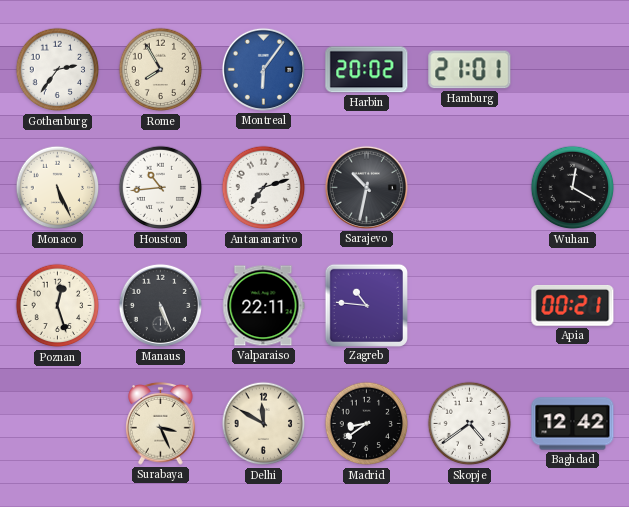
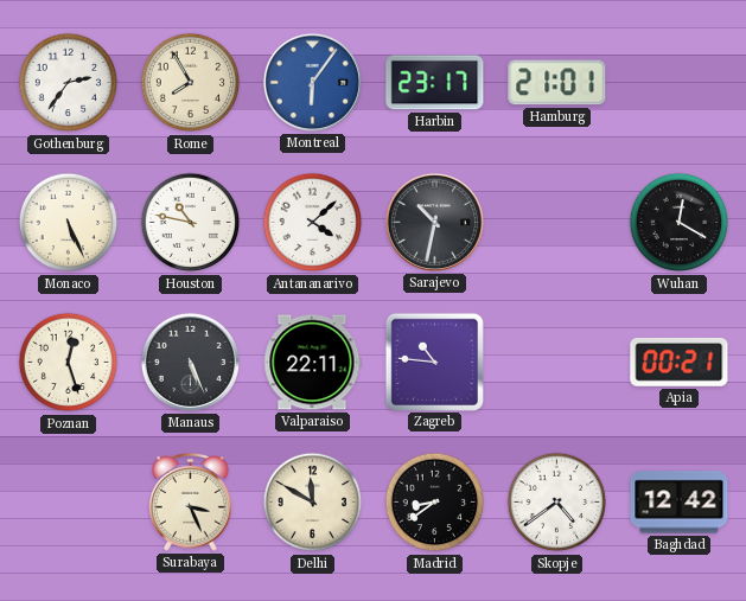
Harbin: 20:02 -> 23:17 (435, 83)
Houston: 10:44 -> 10:47 (191, 223)
Antananarivo: 7:12 -> 4:08 (313, 223)
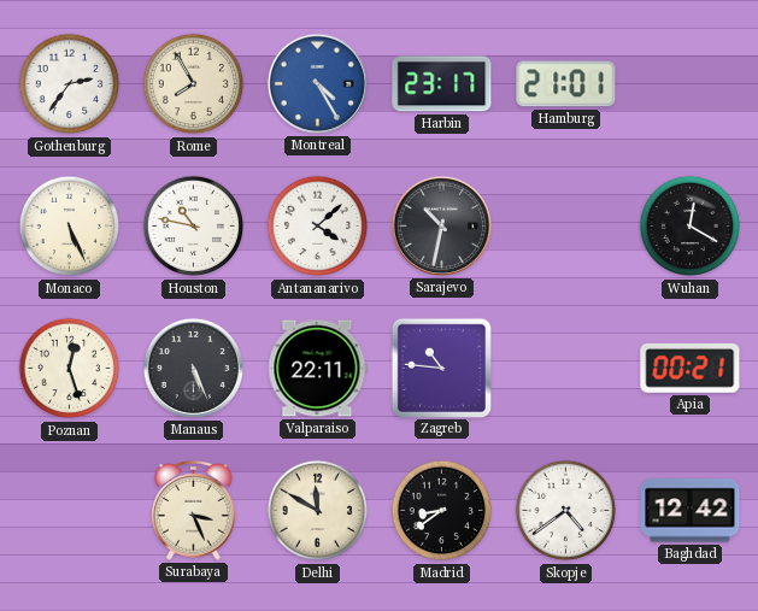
Montreal: 6:06 -> 4:25 (317, 83)
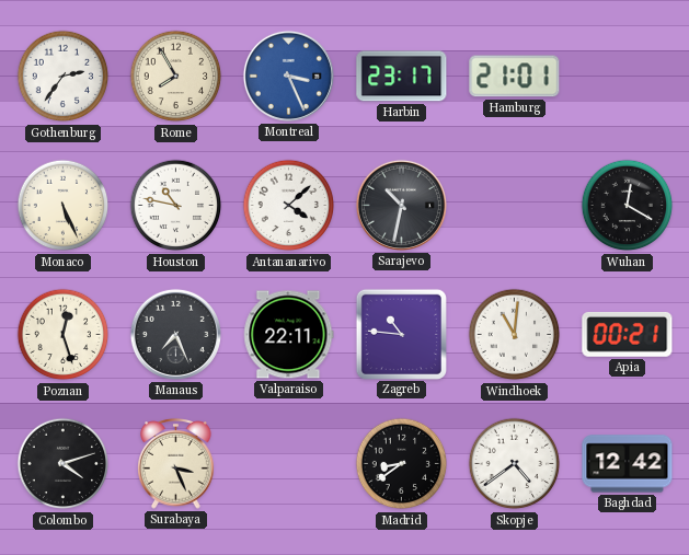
Montreal: 4:25 -> 3:26 (288, 76)
Manaus: 5:26 -> 7:26 (175, 334)
Windhoek: none -> 11:01 (515, 335)
Colombo: none -> 4:12 (64, 464)
Delhi: 11:50 -> none (318, 511)
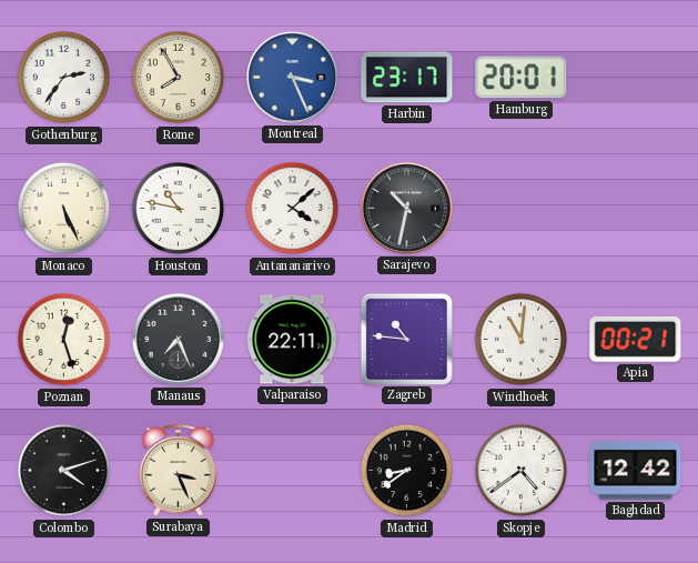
Hamburg: 21:01 -> 20:01 (522, 78)
Wuhan: 12:20 -> none (628, 206)
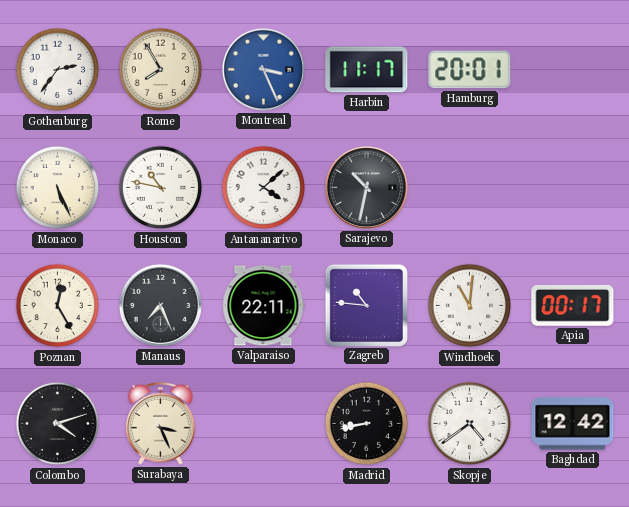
Harbin: 23:17 -> 11:17 (367, 70)
Poznan: 12:27 -> 12:25 (58, 306)
Apia: 00:21 -> 00:17 (573, 305)
Madrid: 8:39 -> 8:43 (367, 424)
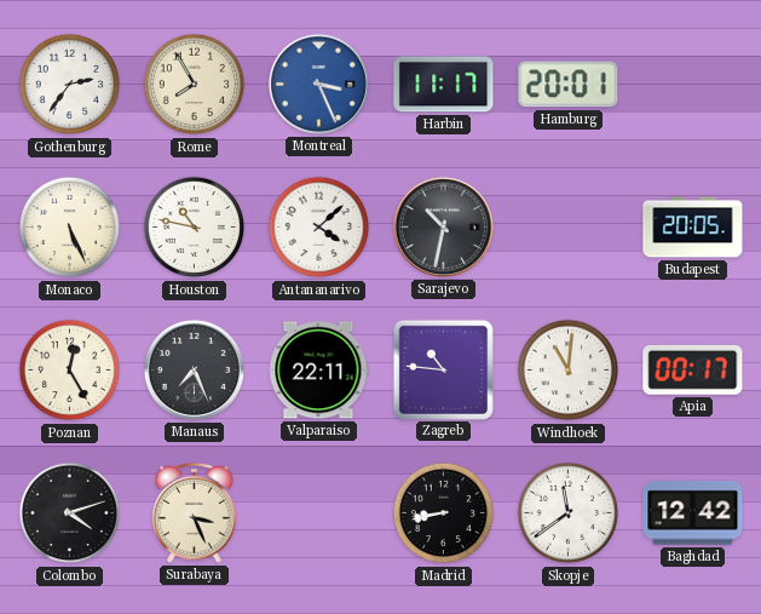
Budapest: none -> 20:05 (693, 228)
Skopje: 4:39 -> 11:39 (569, 513)
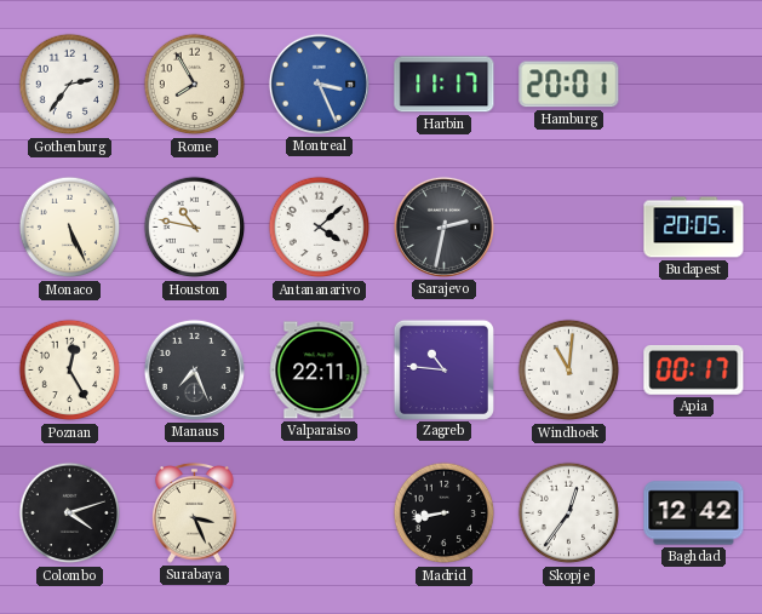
Sarajevo: 10:32 -> 2:32 (443, 226)
Skopje: 11:39 -> 12:36 (569, 513)
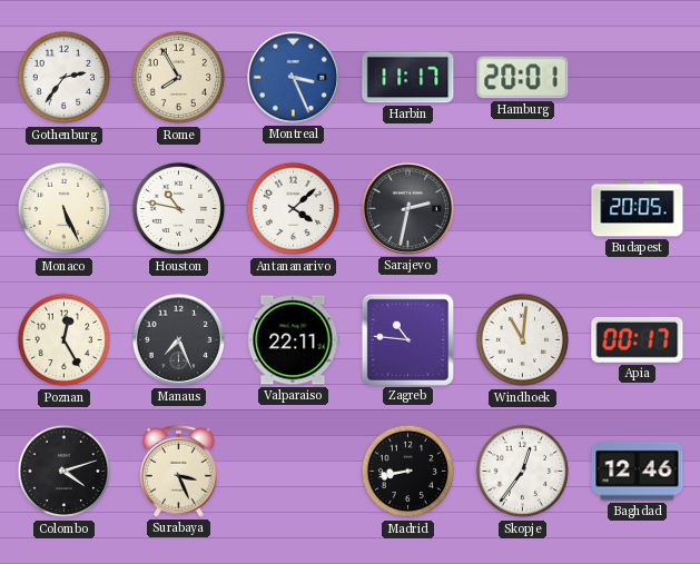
Baghdad: 12:42 -> 12:46 (638, 472)
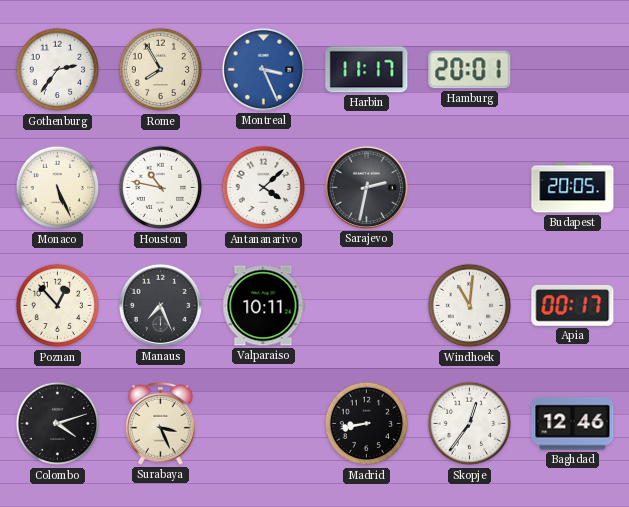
Poznan: 12:25 -> 12:53 (58, 306)
Valparaiso: 22:11 -> 10:11 (264, 306)
Zagreb: 10:46 -> none (407, 339)
